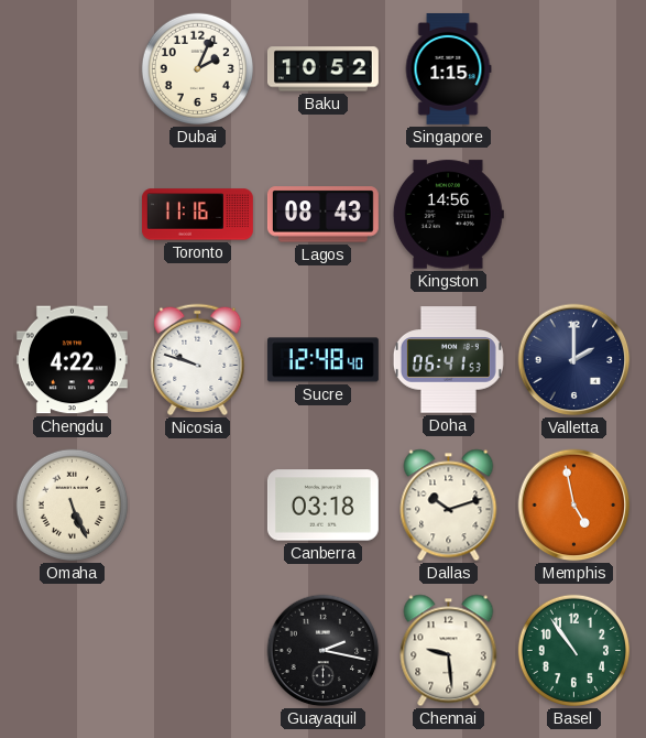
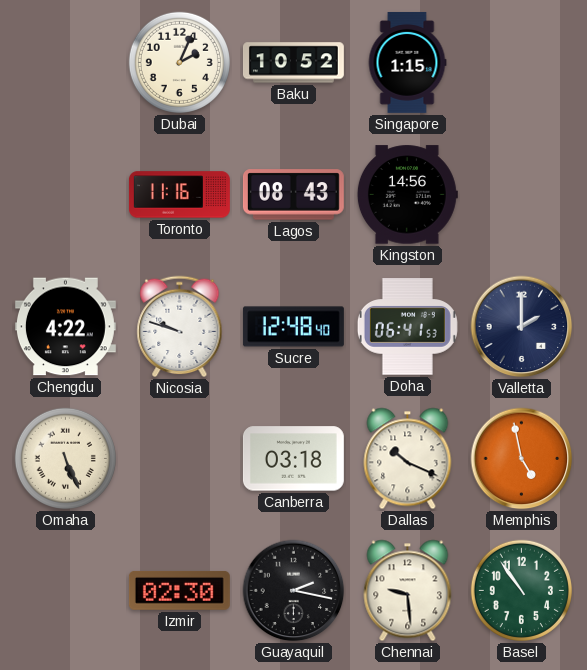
Dallas: 10:12 -> 10:19 (408, 459)
Izmir: none -> 02:30 (179, 590)
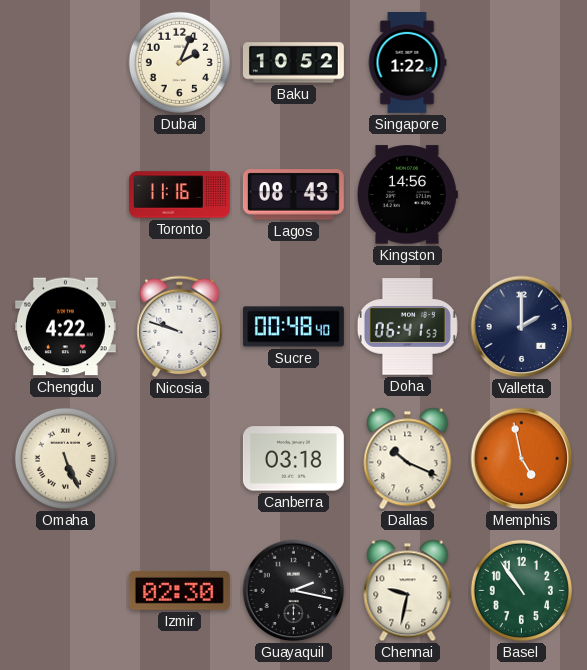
Singapore: 1:15 -> 1:22 (407, 62)
Sucre: 12:48 -> 00:48 (293, 327)
Chennai: 9:29 -> 9:32 (408, 591)
